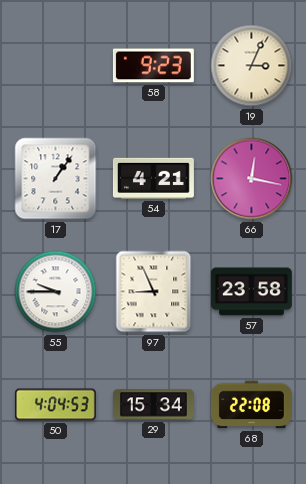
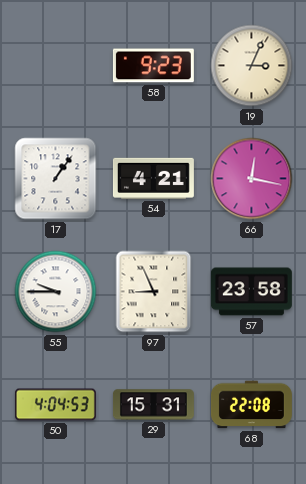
29: 15:34 -> 15:31 (153, 405)
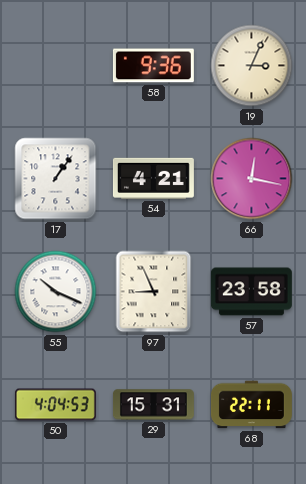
58: 9:23 -> 9:36 (153, 66)
55: 9:45 -> 10:19 (56, 292)
68: 22:08 -> 22:11 (251, 405)
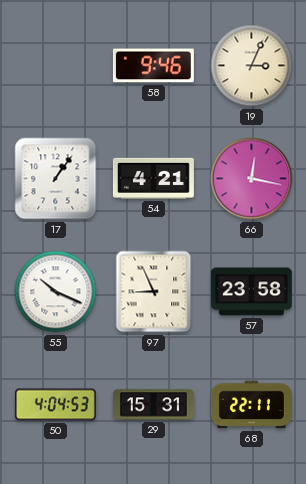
58: 9:36 -> 9:46 (153, 66)
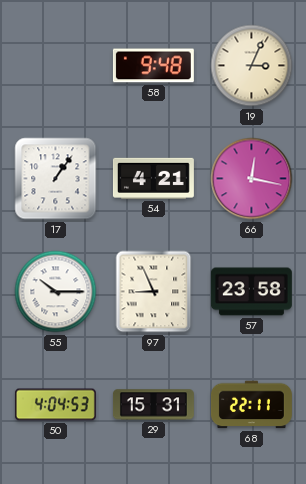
58: 9:46 -> 9:48 (153, 66)
55: 10:19 -> 10:15 (56, 292)
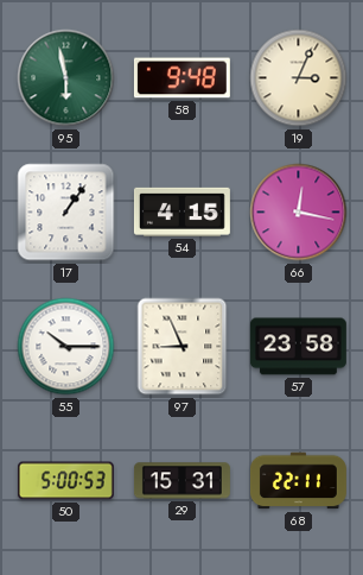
95: none -> 5:58 (66, 78)
54: 4:21 -> 4:15 (181, 211)
50: 4:04 -> 5:00 (65, 481)
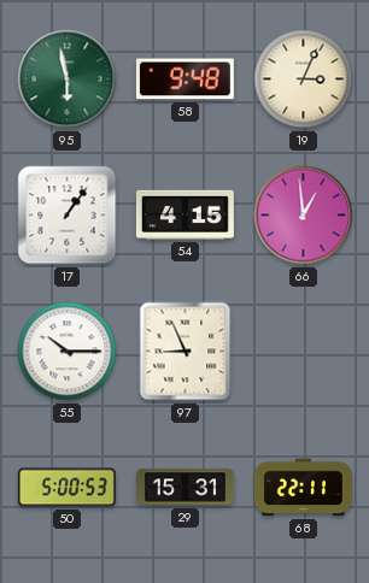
66: 12:17 -> 12:59 (304, 216)
57: 23:58 -> none (298, 347)
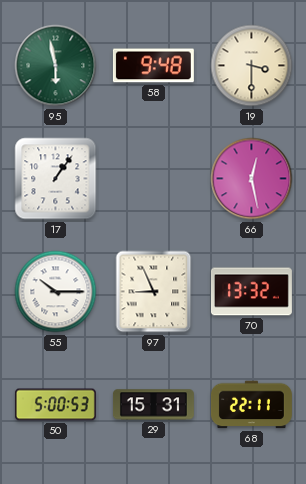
19: 3:04 -> 3:30 (252, 66)
54: 4:15 -> none (184, 214)
66: 12:59 -> 12:28 (252, 179)
70: none -> 13:32 (251, 292)
